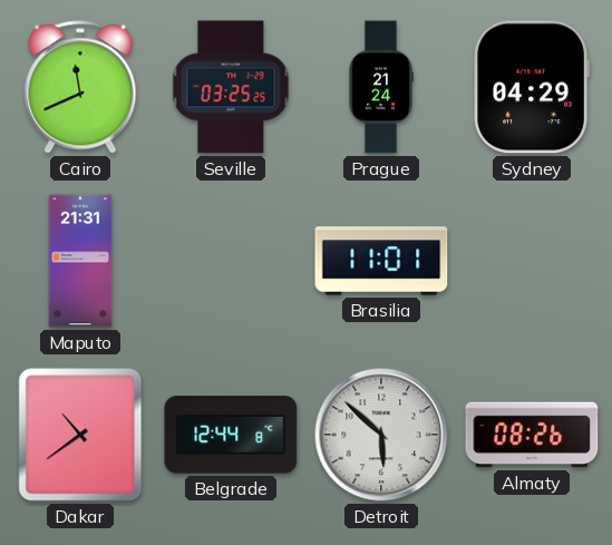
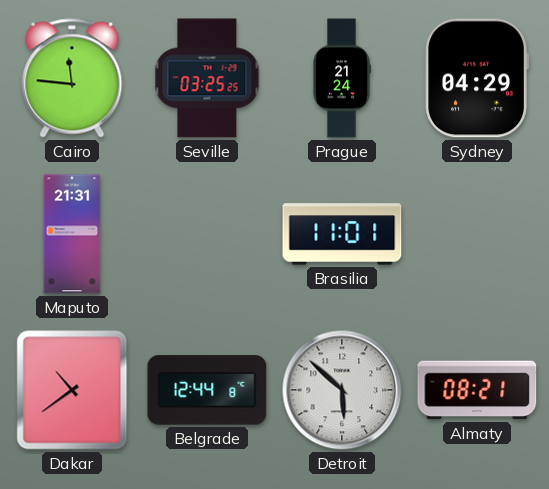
Cairo: 11:41 -> 11:46 (72, 78)
Almaty: 08:26 -> 08:21 (477, 390)
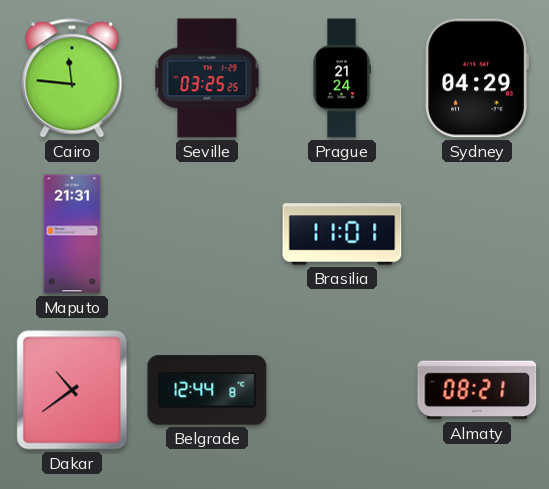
Detroit: 5:52 -> none (342, 390)
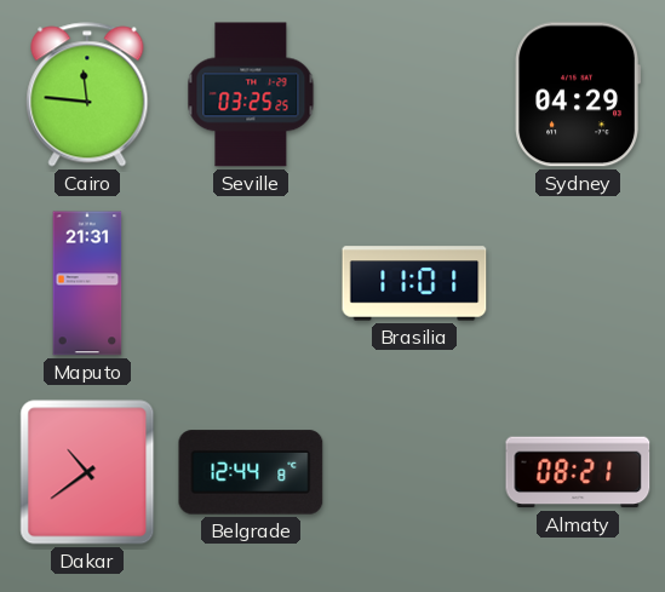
Prague: 21:24 -> none (342, 78)
